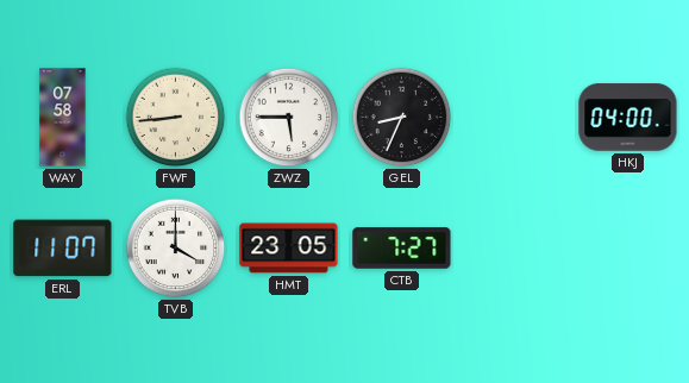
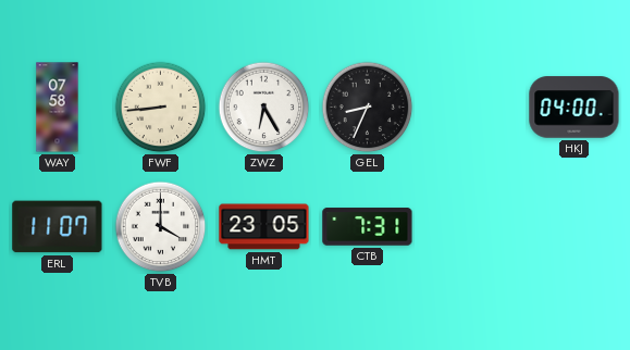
ZWZ: 5:45 -> 6:25 (264, 108)
CTB: 7:27 -> 7:31 (368, 227)
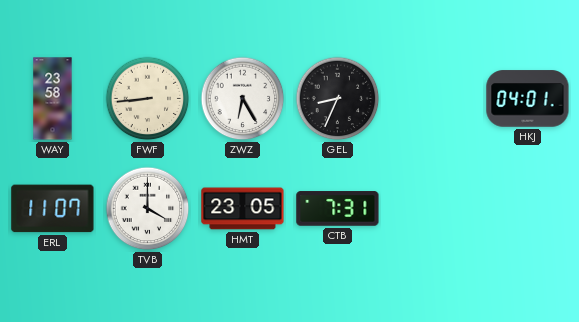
WAY: 07:58 -> 23:58 (53, 99)
HKJ: 04:00 -> 04:01 (528, 99)
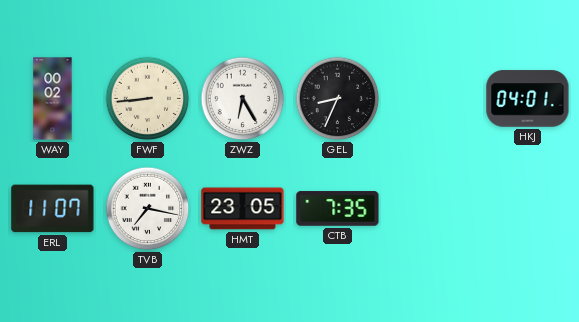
WAY: 23:58 -> 00:02 (53, 99)
TVB: 4:00 -> 7:17 (148, 209)
CTB: 7:31 -> 7:35 (338, 209)
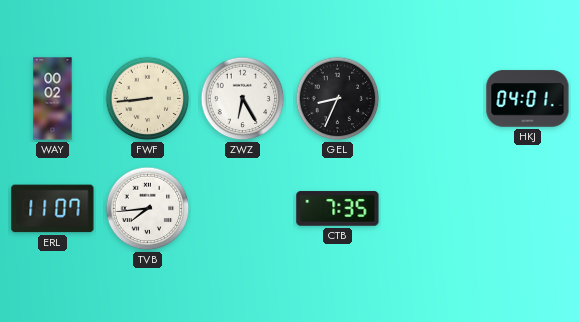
TVB: 7:17 -> 7:44 (148, 209)
HMT: 23:05 -> none (243, 209)
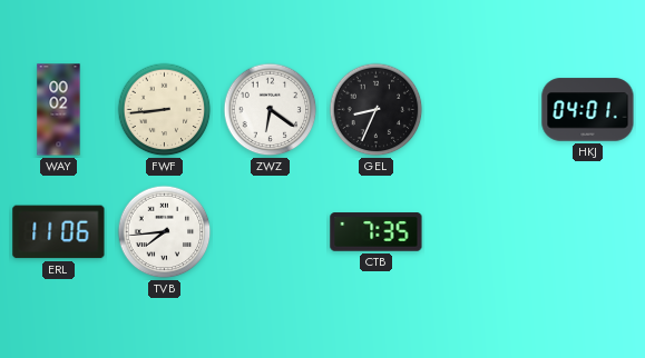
ZWZ: 6:25 -> 6:21 (271, 110)
ERL: 11:07 -> 11:06 (59, 232)
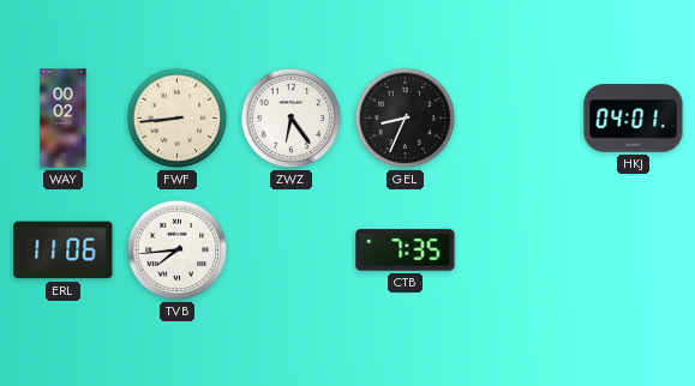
ZWZ: 6:21 -> 6:24 (292, 119)
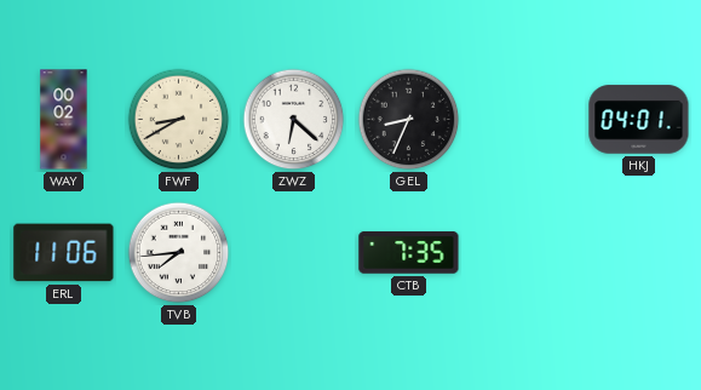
FWF: 8:44 -> 8:40 (179, 120)
ZWZ: 6:24 -> 6:22 (294, 120)
